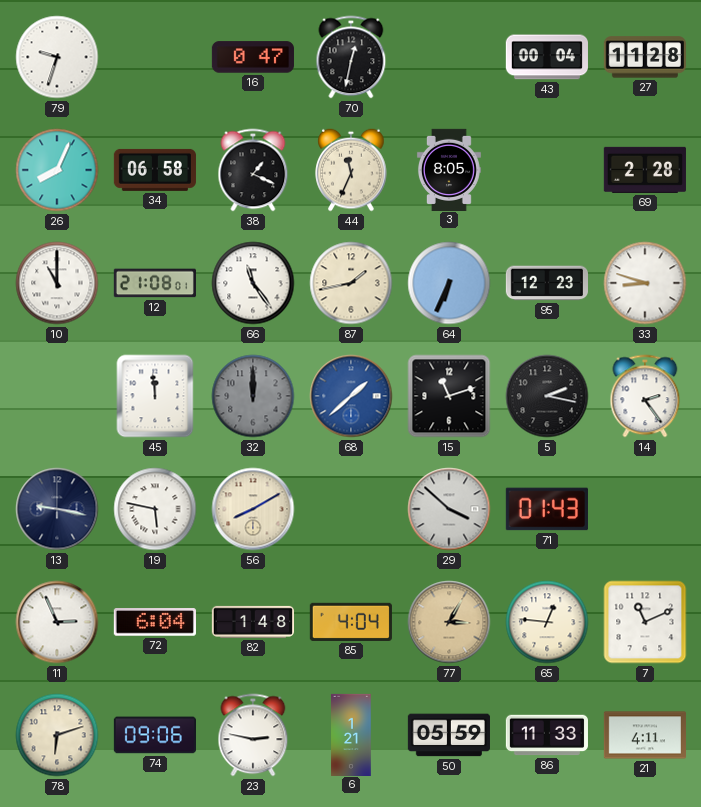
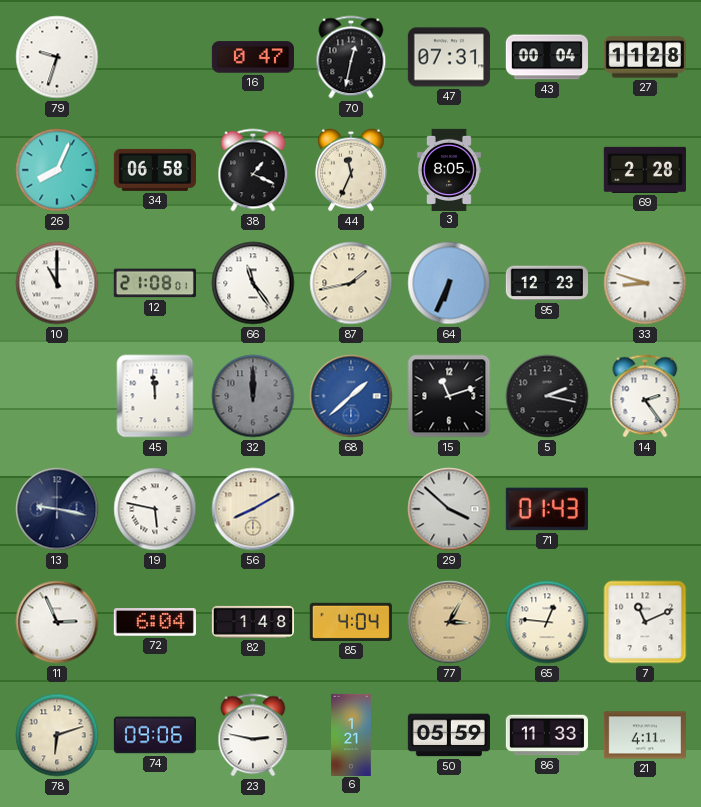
47: none -> 07:31 (449, 57)
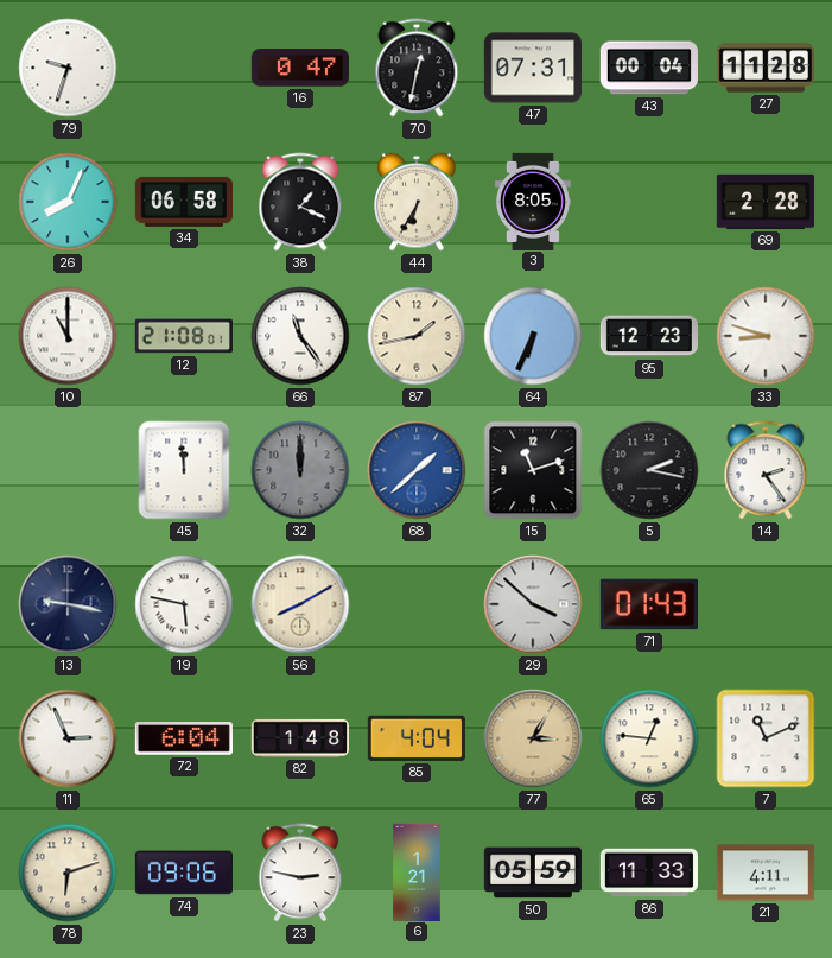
44: 11:34 -> 6:35 (417, 202)
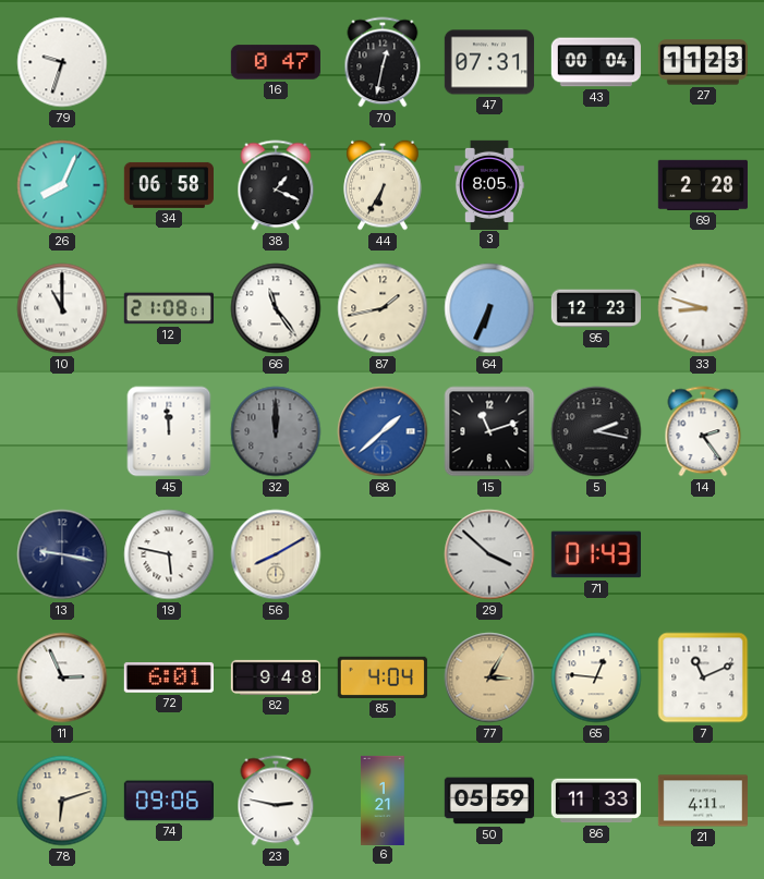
27: 11:28 -> 11:23 (703, 62)
72: 6:04 -> 6:01 (169, 677)
82: 1:48 -> 9:48 (275, 677)
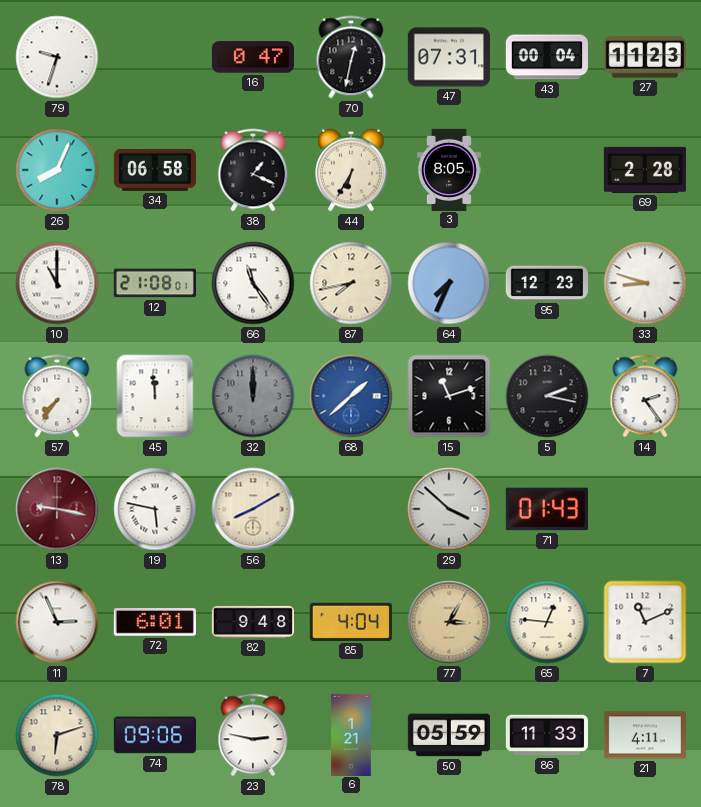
87: 1:43 -> 7:43 (351, 283)
64: 6:34 -> 7:34 (449, 283)
57: none -> 7:36 (57, 396)
13 dial: navy -> burgundy (57, 509)
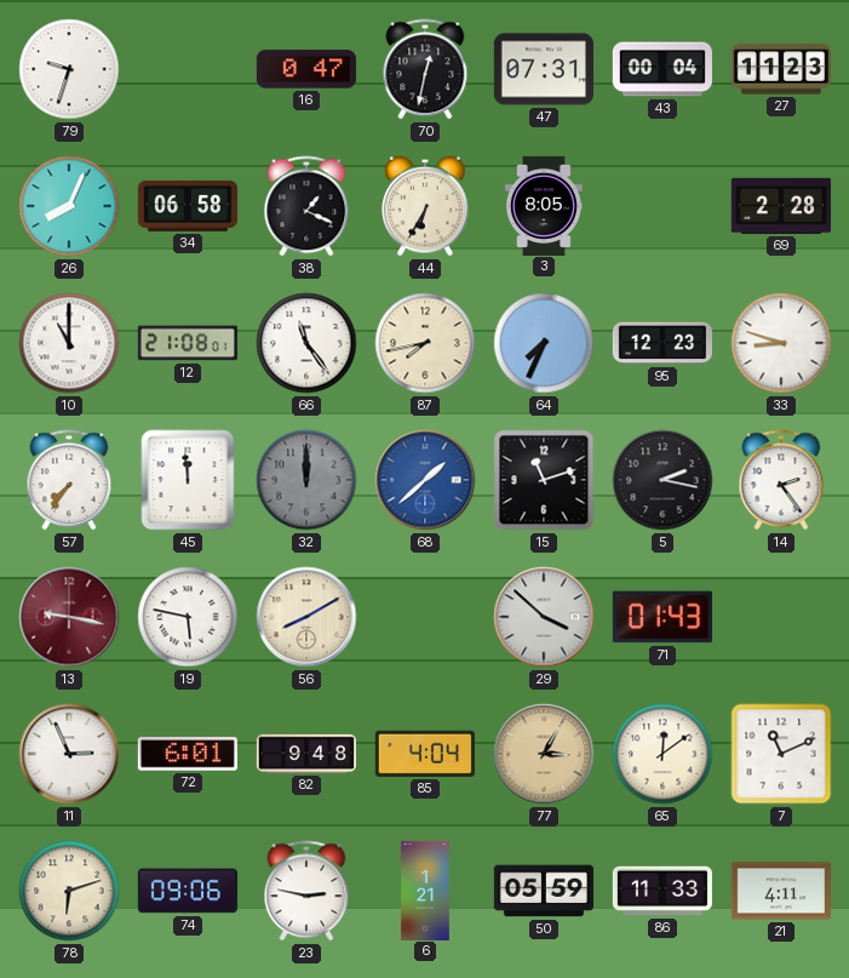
65: 12:46 -> 12:09 (662, 754)
